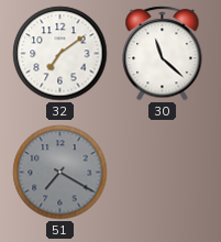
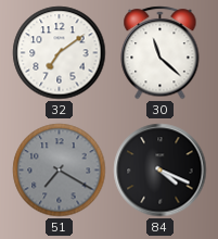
84: none -> 4:19 (161, 171)
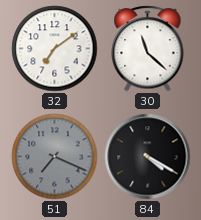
51: 7:20 -> 7:19 (55, 157)
84: 4:19 -> 4:20 (148, 157)
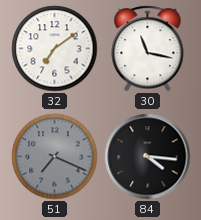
30: 11:22 -> 11:17 (148, 49)
84: 4:20 -> 4:16 (148, 157)
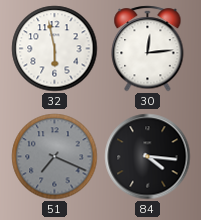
32: 7:09 -> 5:58 (55, 49)
30: 11:17 -> 12:14 (148, 49)
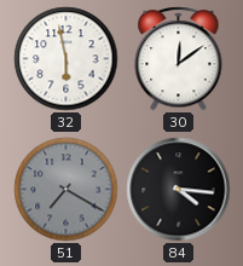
30: 12:14 -> 12:09 (179, 59)
51: 7:19 -> 7:20 (66, 190)
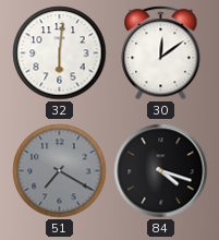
32: 5:58 -> 6:01 (60, 53)
84: 4:16 -> 4:18 (161, 171)
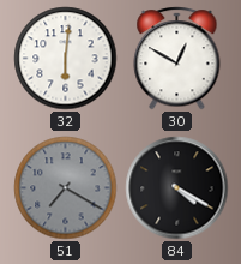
30: 12:09 -> 12:50 (177, 59)
84: 4:18 -> 4:20 (177, 188)
